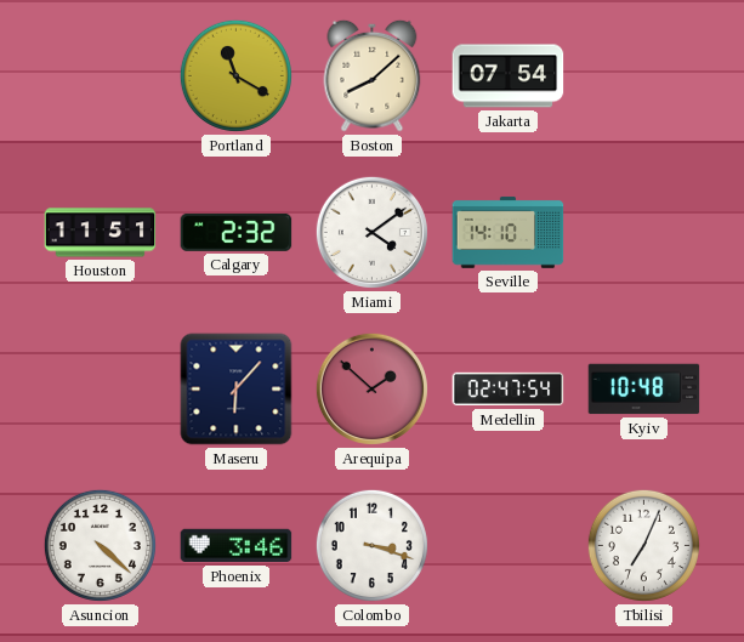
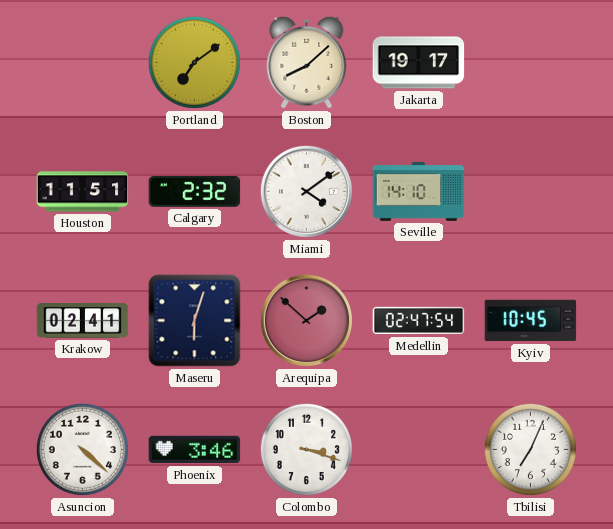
Portland: 11:20 -> 7:09 (194, 62)
Jakarta: 07:54 -> 19:17 (419, 63)
Krakow: none -> 02:41 (83, 321)
Maseru: 6:07 -> 6:03 (195, 321)
Kyiv: 10:48 -> 10:45 (531, 321)
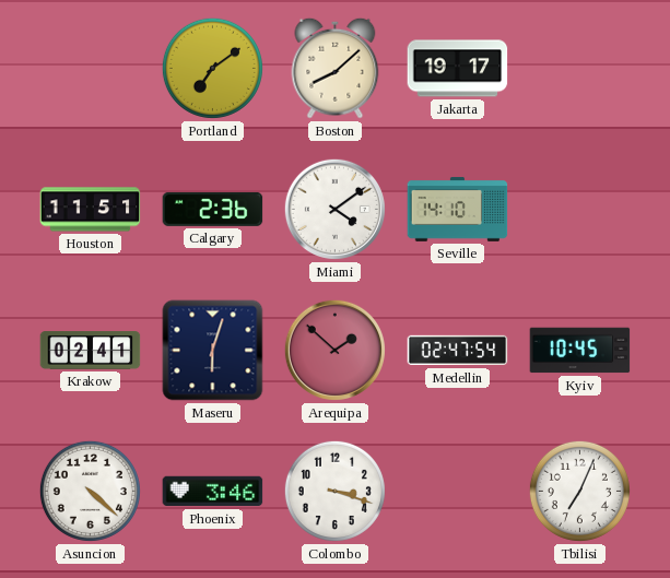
Calgary: 2:32 -> 2:36 (213, 209)
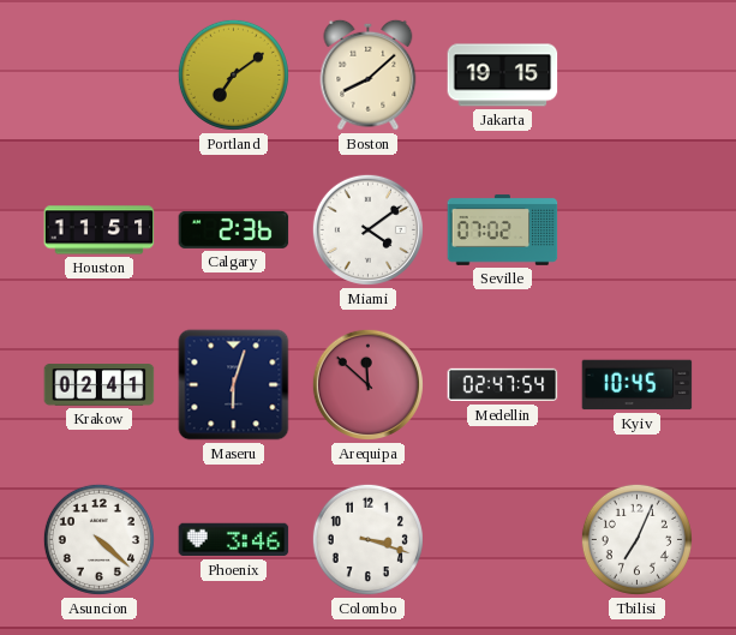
Jakarta: 19:17 -> 19:15 (503, 76)
Seville: 14:10 -> 07:02 (503, 229)
Arequipa: 1:52 -> 11:52 (367, 384)
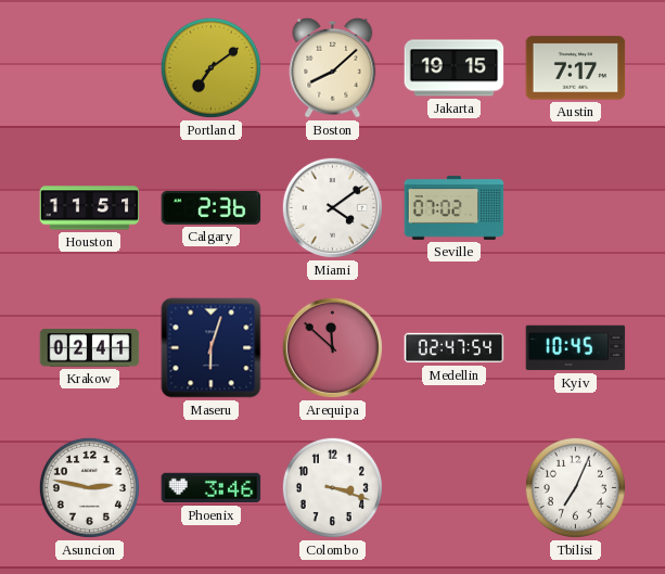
Austin: none -> 7:17 (576, 68)
Asuncion: 4:22 -> 2:47 (89, 487)
